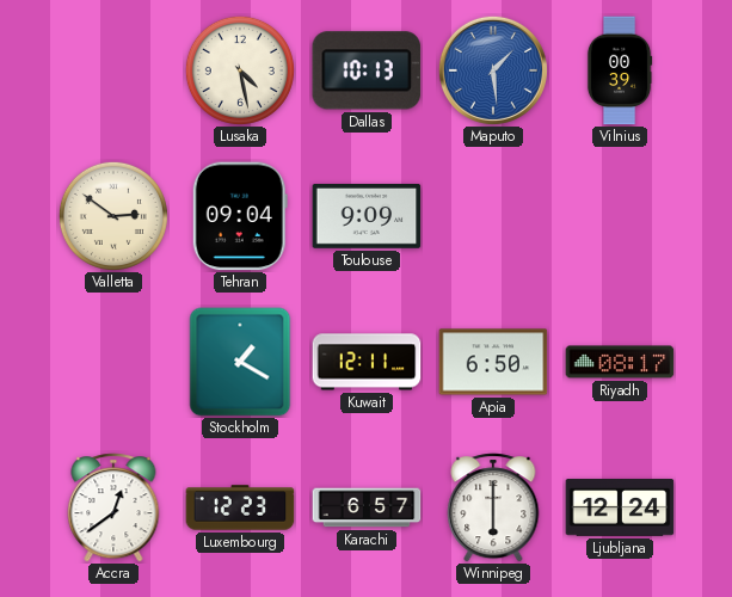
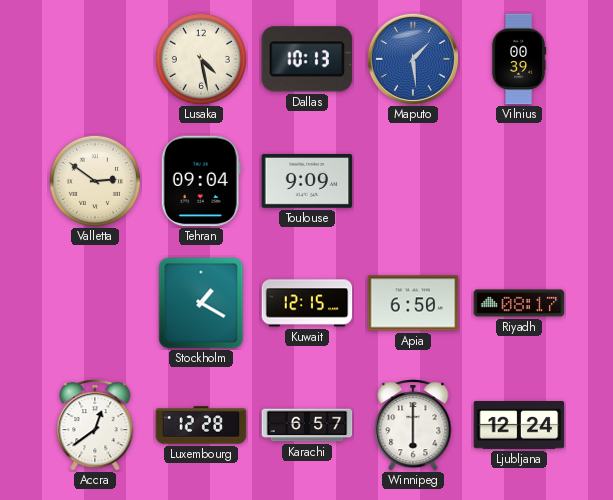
Kuwait: 12:11 -> 12:15 (307, 303)
Luxembourg: 12:23 -> 12:28 (201, 425)
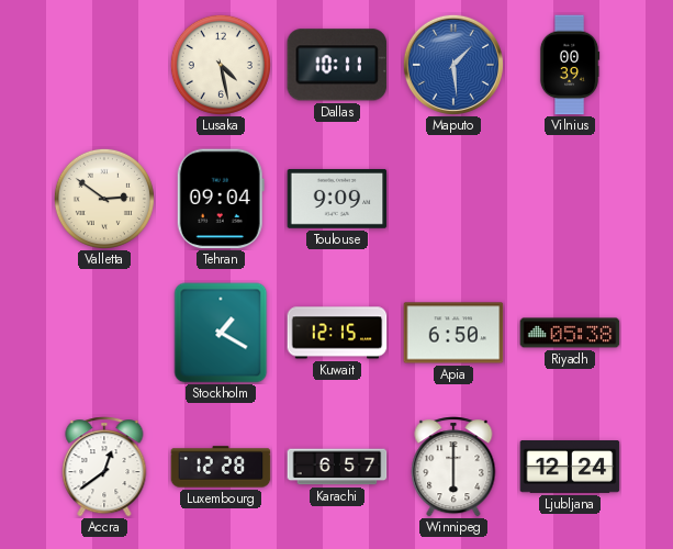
Dallas: 10:13 -> 10:11 (337, 65)
Riyadh: 08:17 -> 05:38 (570, 333)
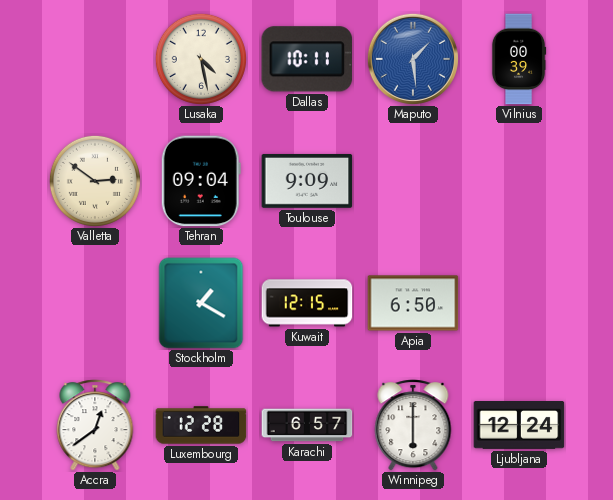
Riyadh: 05:38 -> none (570, 333)
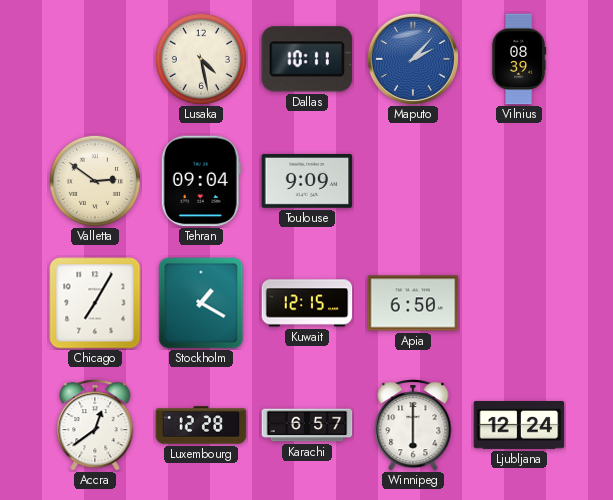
Maputo: 1:29 -> 2:07 (413, 59)
Vilnius: 00:39 -> 08:39 (519, 59)
Chicago: none -> 7:05 (95, 303)
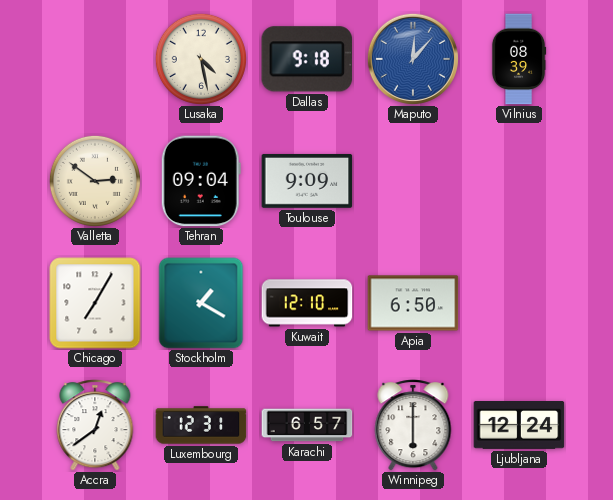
Dallas: 10:11 -> 9:18 (307, 59)
Maputo: 2:07 -> 12:07 (413, 59)
Kuwait: 12:15 -> 12:10 (307, 303)
Luxembourg: 12:28 -> 12:31 (201, 425)
